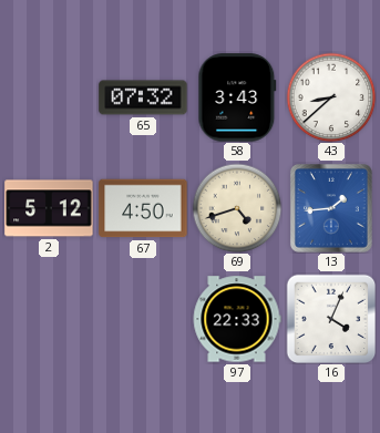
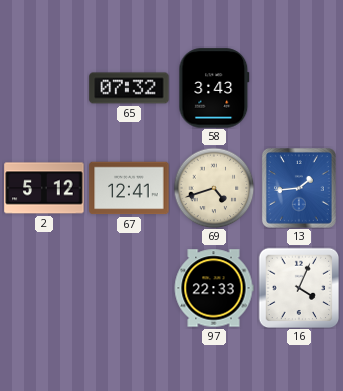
43: 8:38 -> none (331, 97)
67: 4:50 -> 12:41 (129, 188)
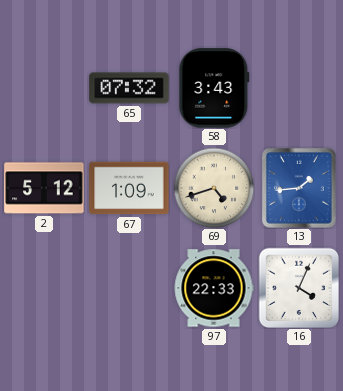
67: 12:41 -> 1:09 (129, 188)
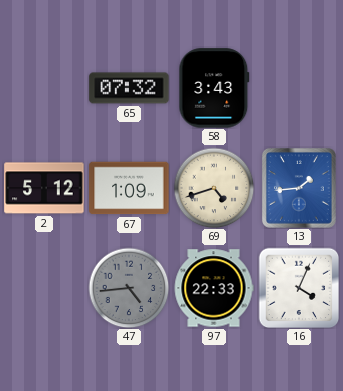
47: none -> 4:44 (129, 288)
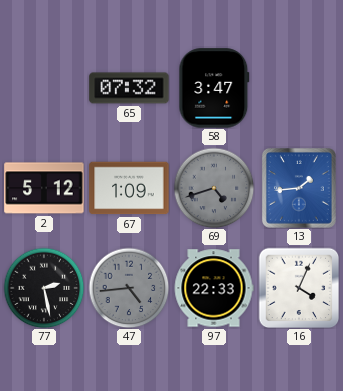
58: 3:43 -> 3:47 (214, 88)
69 dial: cream -> grey (214, 188)
77: none -> 2:28 (44, 288)
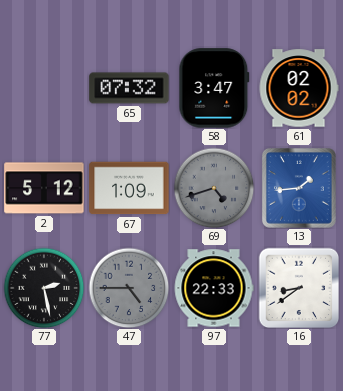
61: none -> 02:02 (299, 88)
47: 4:44 -> 4:45 (129, 288)
16: 4:04 -> 8:39 (299, 288)
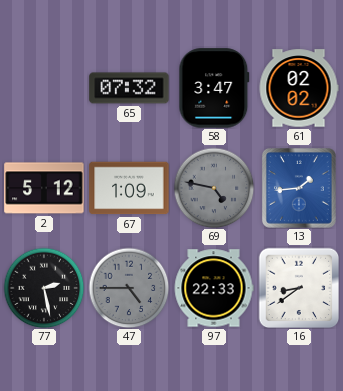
69: 4:42 -> 4:47 (214, 188)
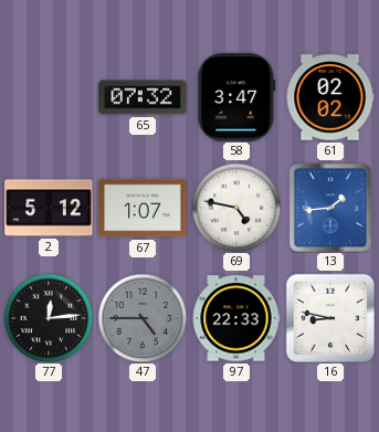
67: 1:09 -> 1:07 (143, 208)
69 dial: grey -> white (236, 208)
77: 2:28 -> 12:14 (49, 318)
16: 8:39 -> 8:47 (330, 318)
